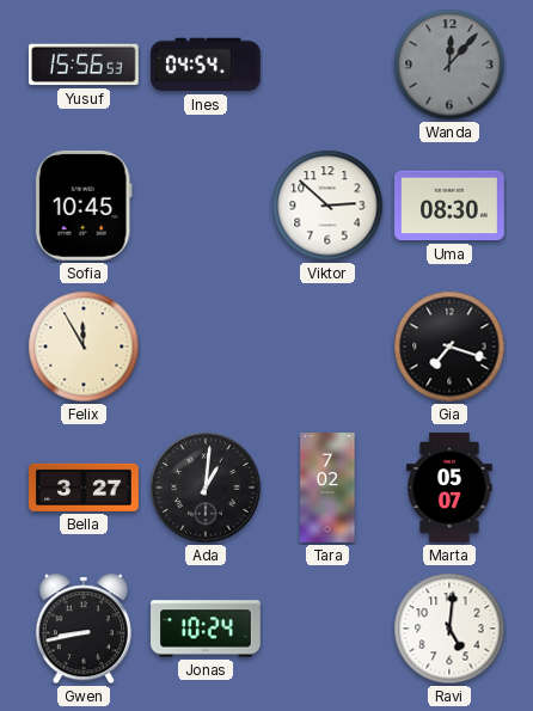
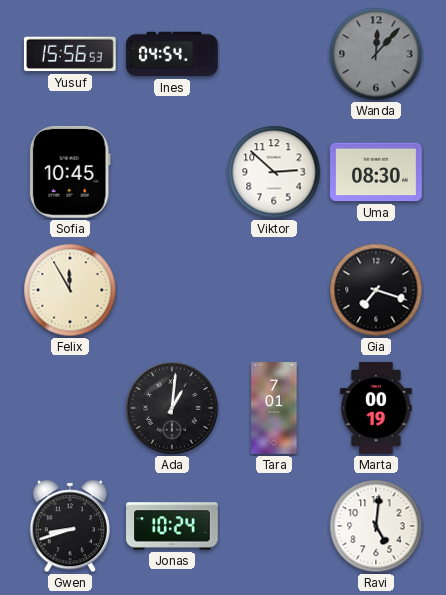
Bella: 3:27 -> none (84, 488)
Tara: 7:02 -> 7:01 (274, 408)
Marta: 05:07 -> 00:19 (376, 408)
Gwen: 8:43 -> 8:42 (70, 526)
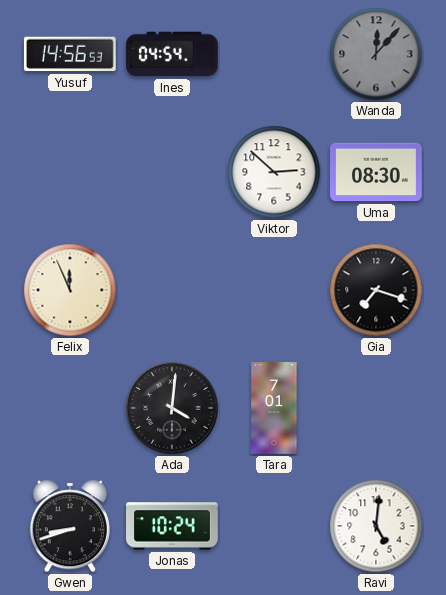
Yusuf: 15:56 -> 14:56 (70, 54)
Sofia: 10:45 -> none (70, 172)
Felix: 11:55 -> 11:56 (70, 290)
Ada: 1:01 -> 4:01 (172, 408)
Marta: 00:19 -> none (376, 408)
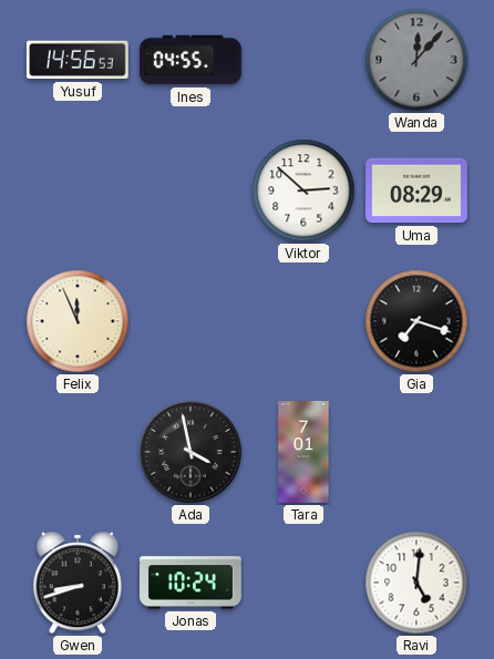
Ines: 04:54 -> 04:55 (192, 60)
Uma: 08:30 -> 08:29 (418, 191)
Ada: 4:01 -> 3:58 (191, 452)
